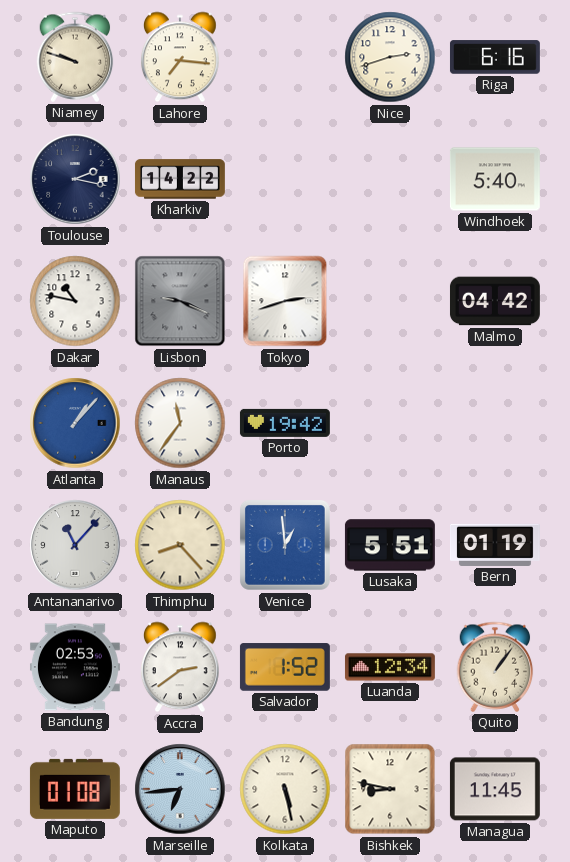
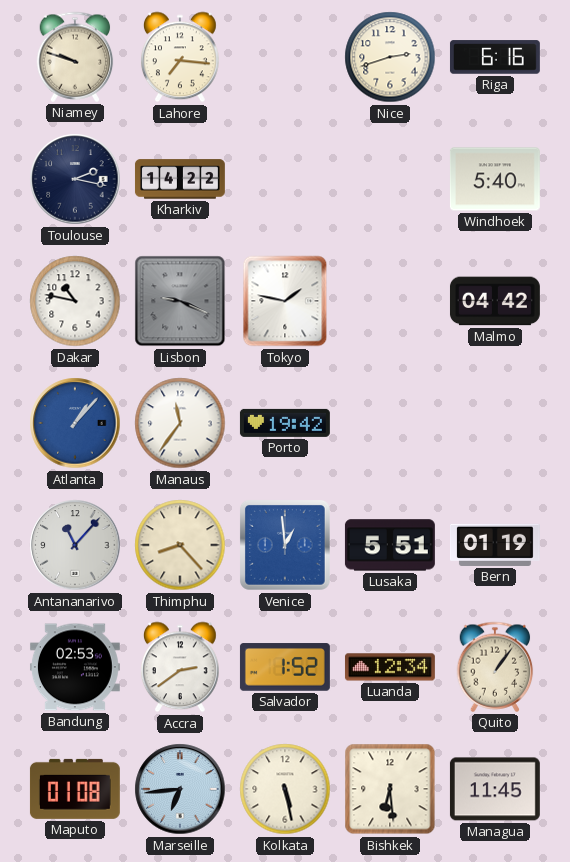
Tokyo: 2:42 -> 1:47 (285, 301)
Bishkek: 8:47 -> 6:29 (390, 789)
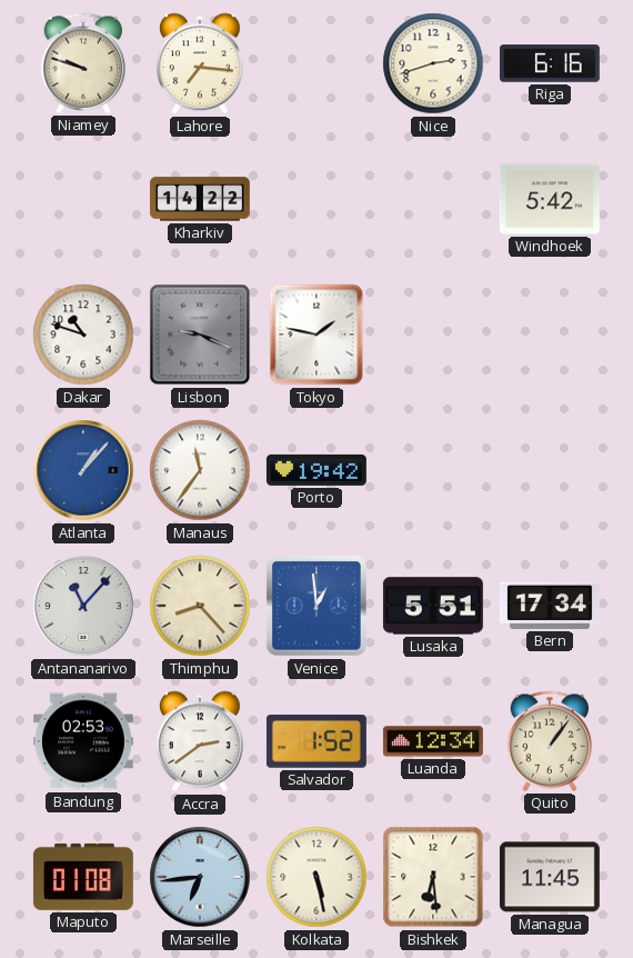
Toulouse: 2:17 -> none (75, 179)
Windhoek: 5:40 -> 5:42 (550, 199)
Dakar: 10:47 -> 10:48 (83, 335)
Malmo: 04:42 -> none (495, 301)
Bern: 01:19 -> 17:34 (550, 606)
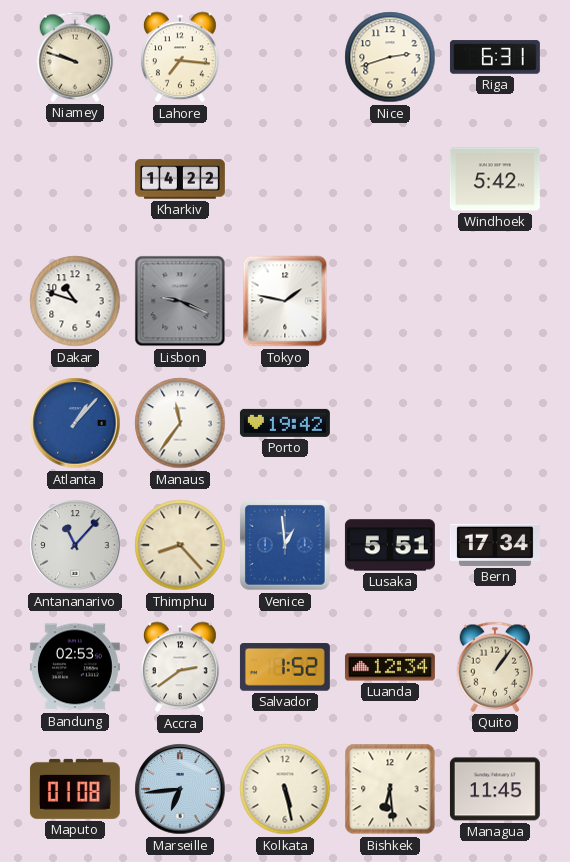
Riga: 6:16 -> 6:31 (495, 57)
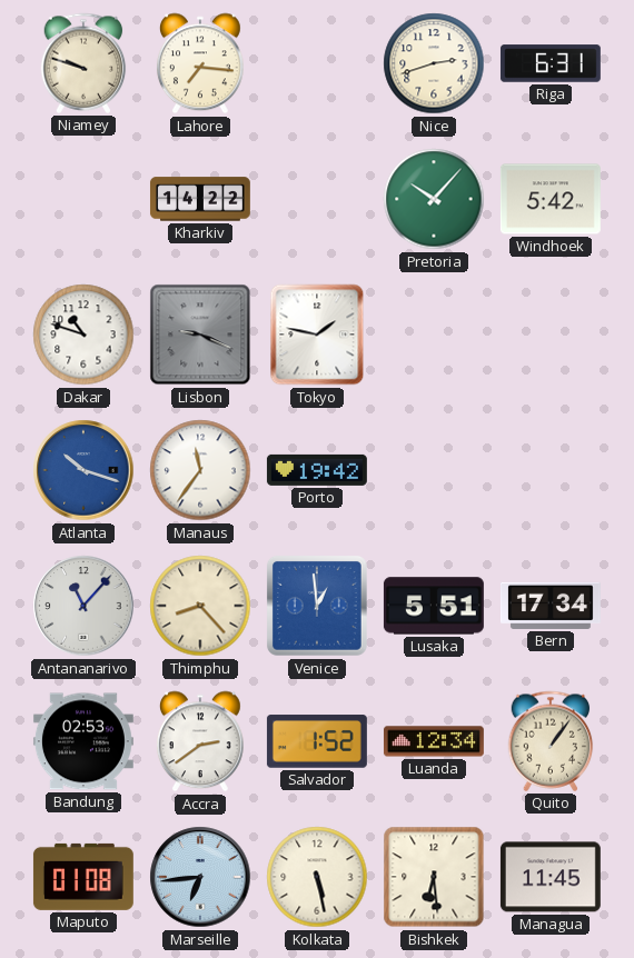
Pretoria: none -> 10:07 (434, 199)
Atlanta: 1:07 -> 10:18 (83, 470)
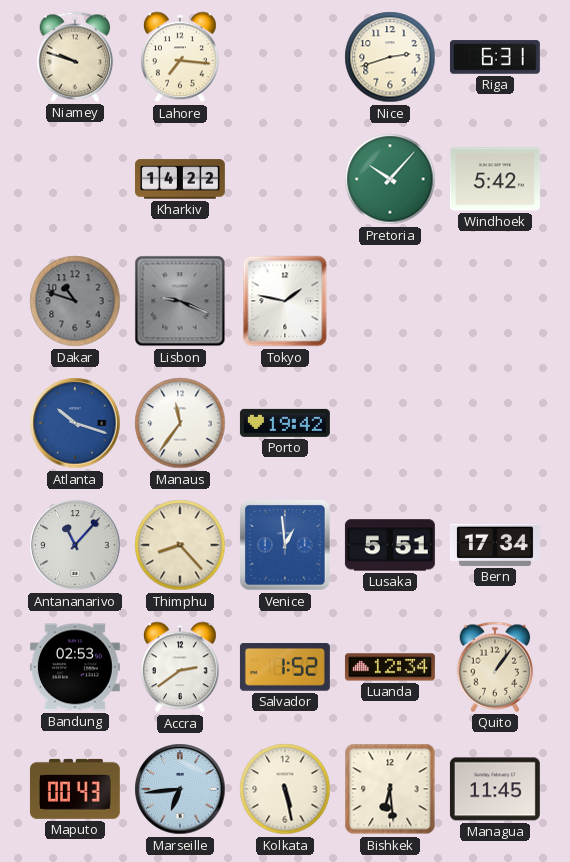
Dakar dial: white -> grey (75, 301)
Maputo: 01:08 -> 00:43 (75, 789)
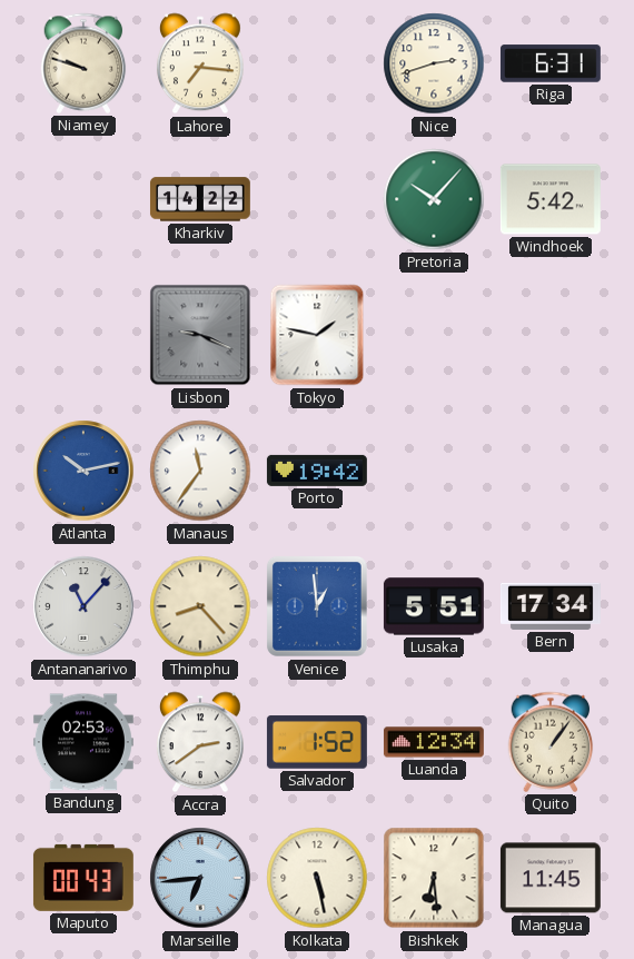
Dakar: 10:48 -> none (75, 301)
Atlanta: 10:18 -> 10:13 (83, 471)
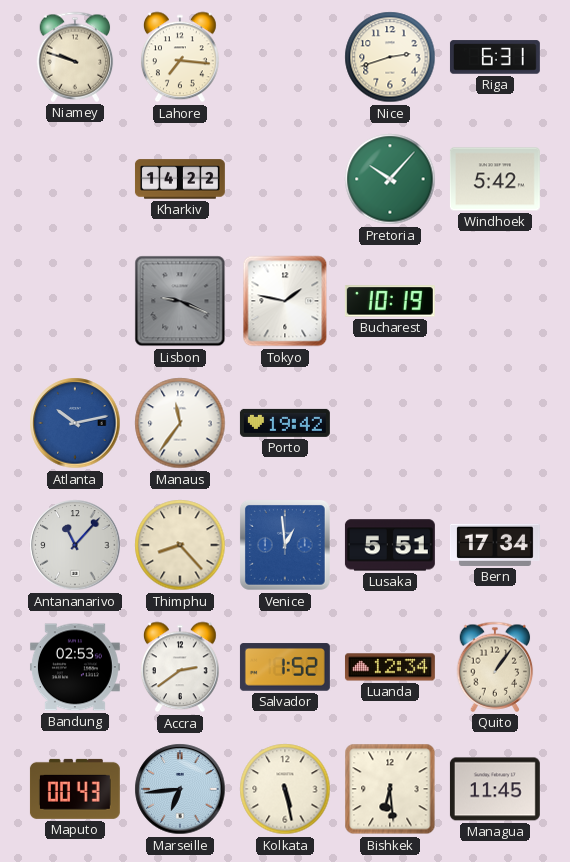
Bucharest: none -> 10:19 (390, 301)
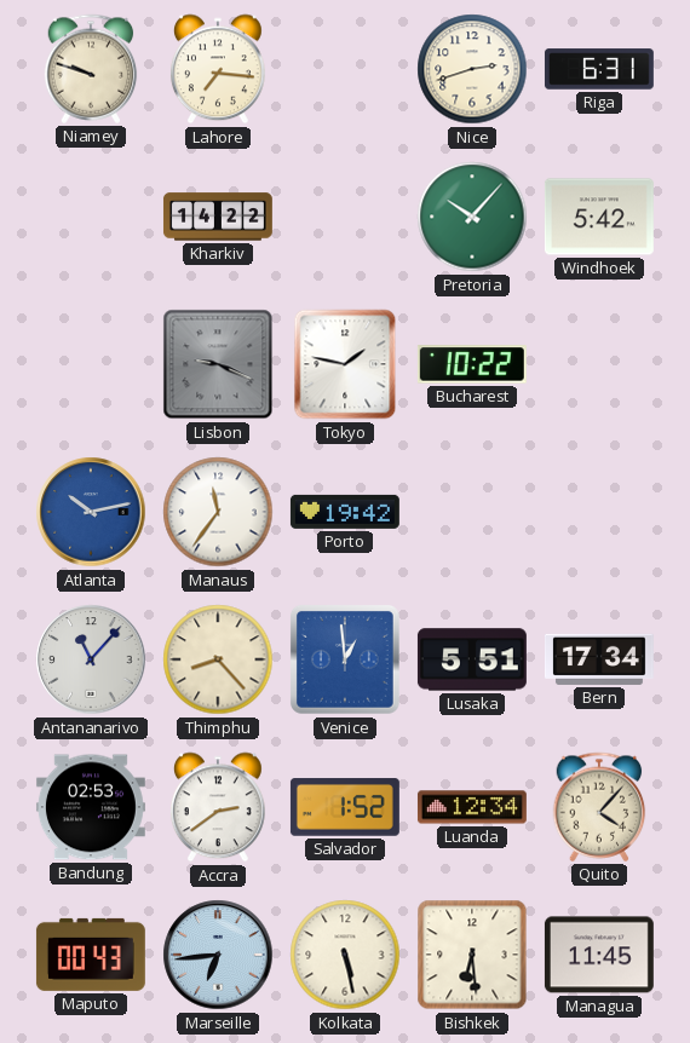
Bucharest: 10:19 -> 10:22 (472, 364)
Quito: 1:06 -> 4:07 (599, 807)
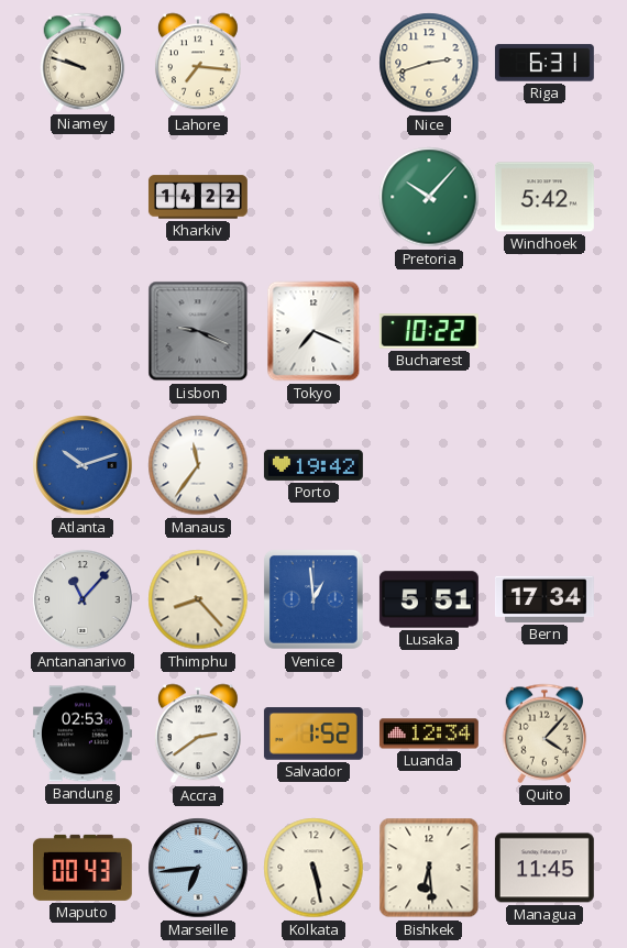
Tokyo: 1:47 -> 7:19 (313, 331)
Atlanta: 10:13 -> 10:12 (82, 465)
